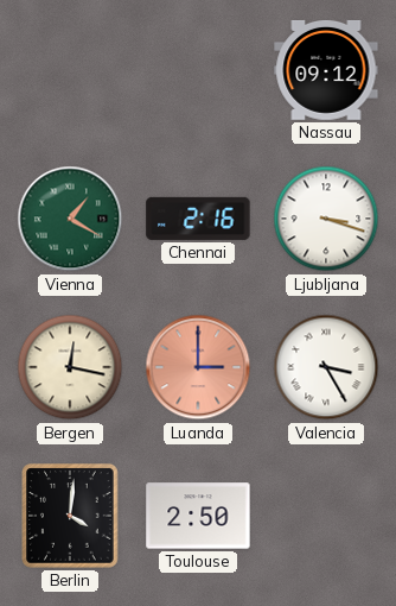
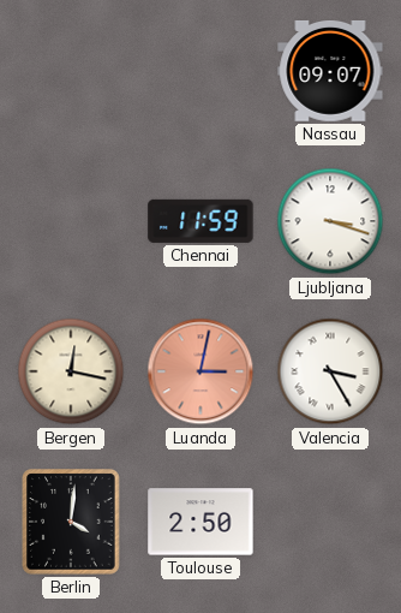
Nassau: 09:12 -> 09:07 (330, 71)
Vienna: 1:20 -> none (70, 219)
Chennai: 2:16 -> 11:59 (200, 221)
Luanda: 3:00 -> 3:02 (200, 371)
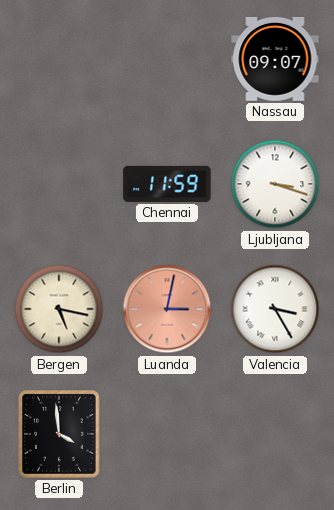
Bergen: 12:17 -> 5:17 (59, 309)
Berlin: 4:01 -> 3:59 (59, 434)
Toulouse: 2:50 -> none (200, 522)
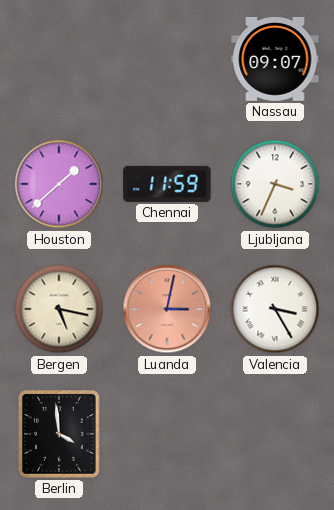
Houston: none -> 1:38 (59, 184)
Ljubljana: 3:18 -> 3:34 (275, 184)
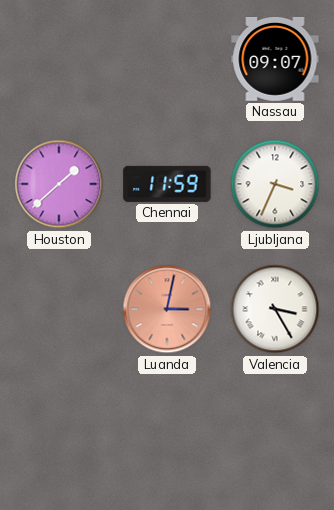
Bergen: 5:17 -> none (59, 309)
Berlin: 3:59 -> none (59, 434)
